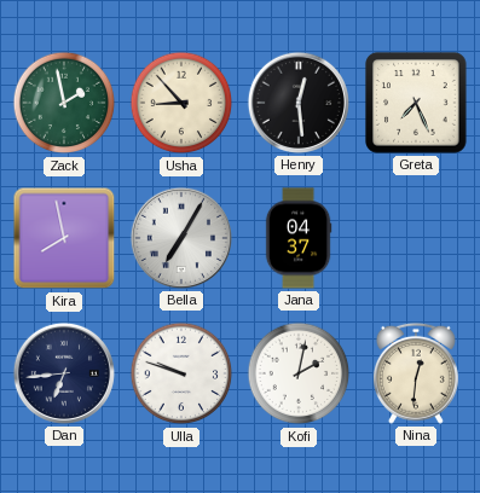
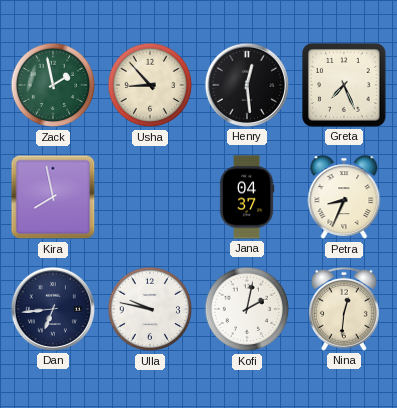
Bella: 7:05 -> none (181, 238)
Petra: none -> 8:34 (344, 198)
Ulla: 9:48 -> 9:47 (150, 309)
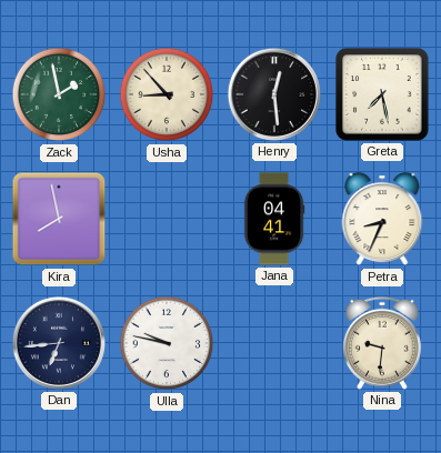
Greta: 7:26 -> 7:28 (382, 94)
Jana: 04:37 -> 04:41 (274, 219)
Kofi: 2:02 -> none (247, 309)
Nina: 12:31 -> 9:31 (382, 343)
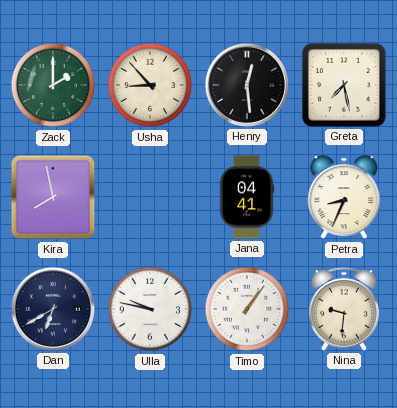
Zack: 1:58 -> 2:00 (53, 85)
Dan: 6:44 -> 6:40 (53, 309)
Timo: none -> 1:06 (247, 309)
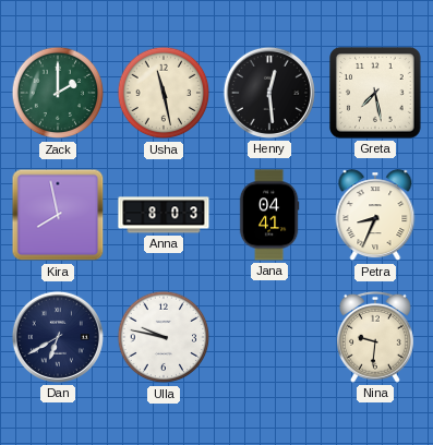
Usha: 8:53 -> 11:28 (164, 93)
Anna: none -> 8:03 (164, 215)
Timo: 1:06 -> none (247, 309)
